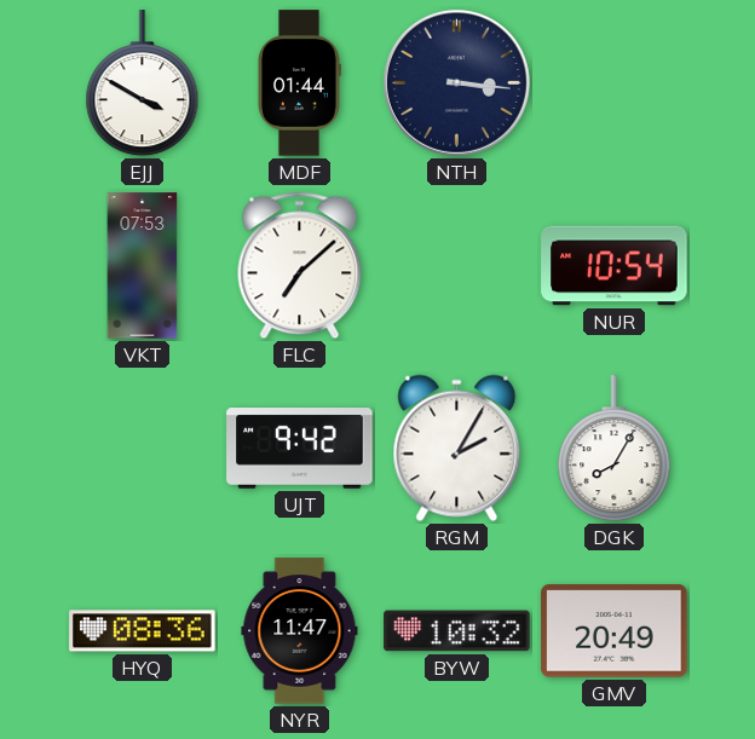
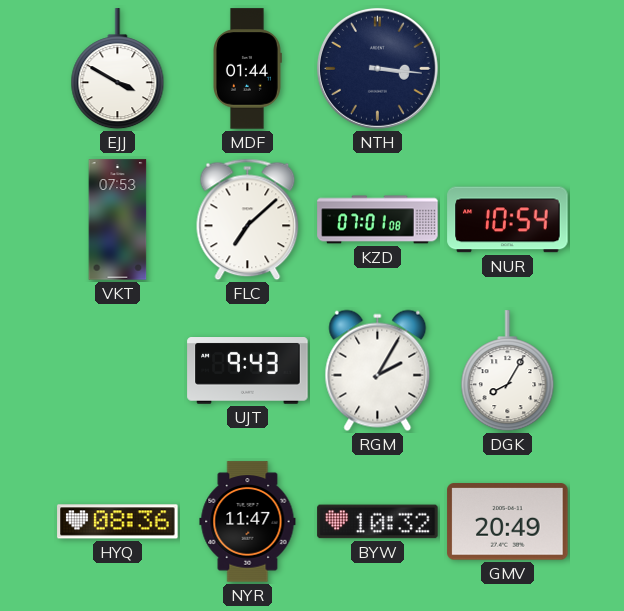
KZD: none -> 07:01 (378, 220)
UJT: 9:42 -> 9:43 (248, 371)
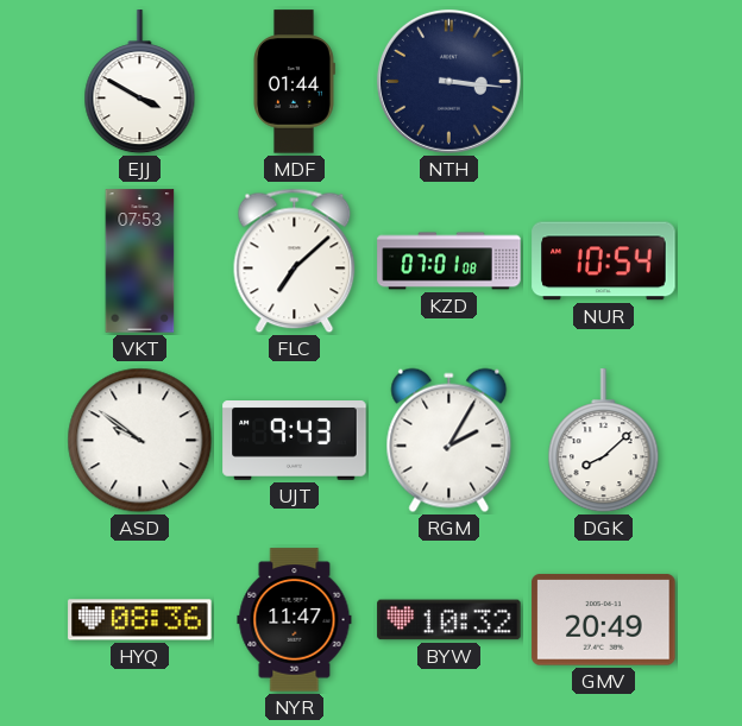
ASD: none -> 9:51 (140, 441)
DGK: 8:05 -> 8:08 (604, 441)
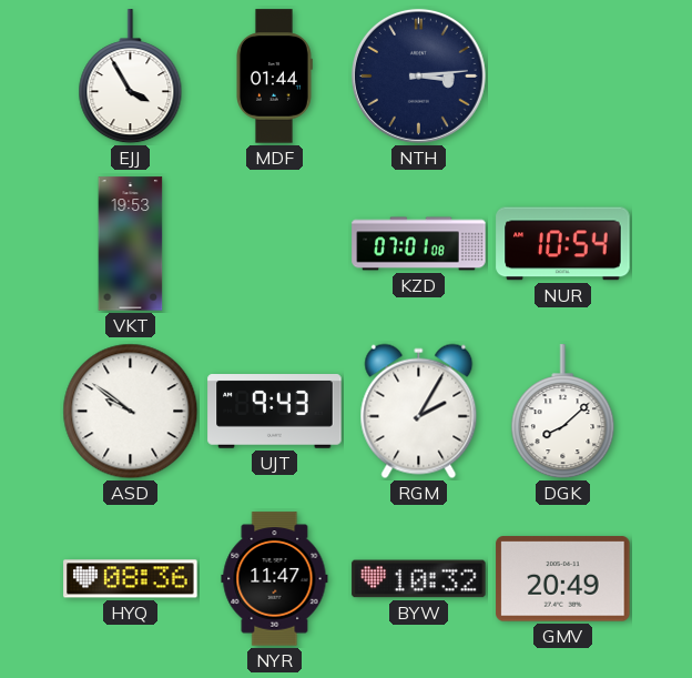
EJJ: 3:50 -> 3:55 (131, 77)
NTH: 3:16 -> 3:14 (418, 75)
VKT: 07:53 -> 19:53 (131, 244)
FLC: 7:08 -> none (295, 261)
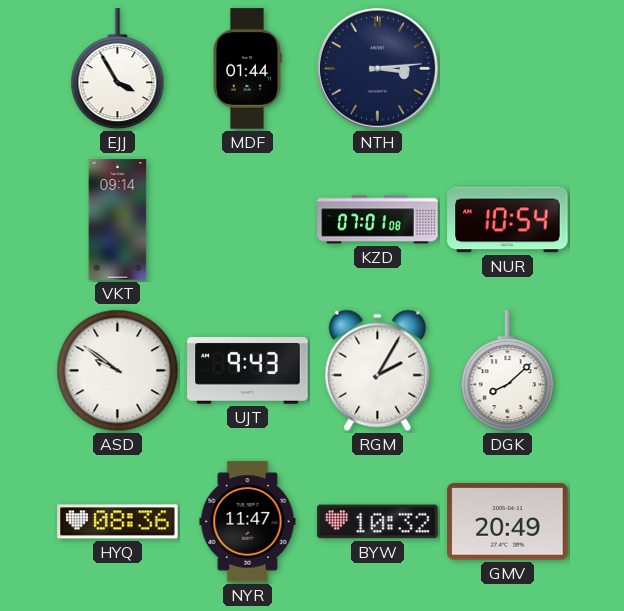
VKT: 19:53 -> 09:14 (118, 220)
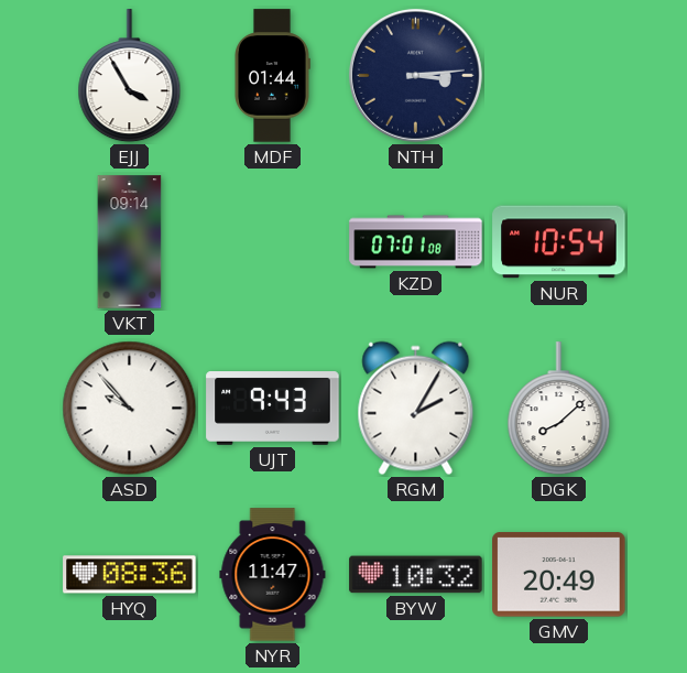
ASD: 9:51 -> 9:53 (130, 409)
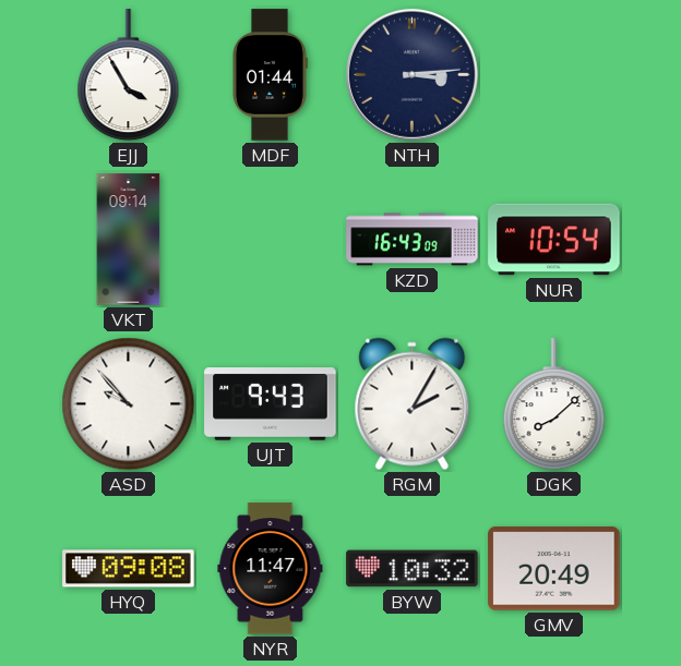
KZD: 07:01 -> 16:43 (413, 240)
HYQ: 08:36 -> 09:08 (129, 569)
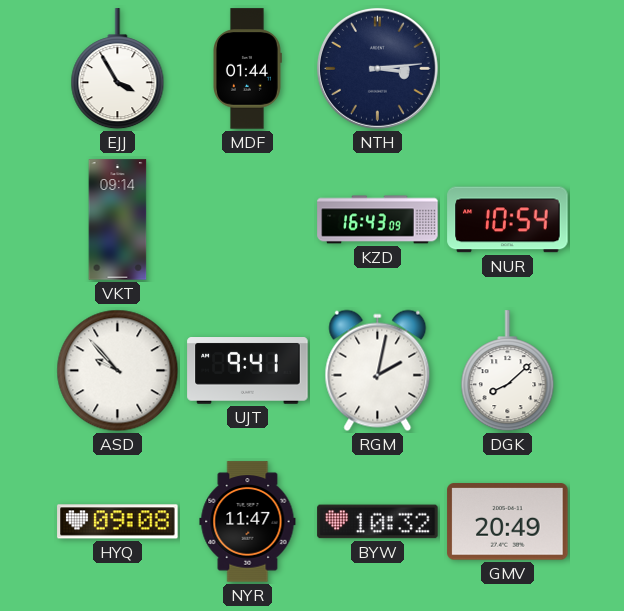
UJT: 9:43 -> 9:41 (248, 371)
RGM: 2:05 -> 2:02 (378, 371)
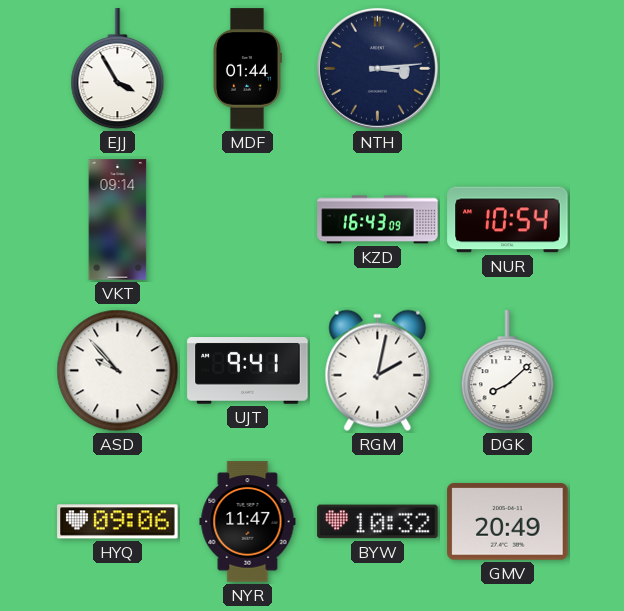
HYQ: 09:08 -> 09:06 (118, 522)
